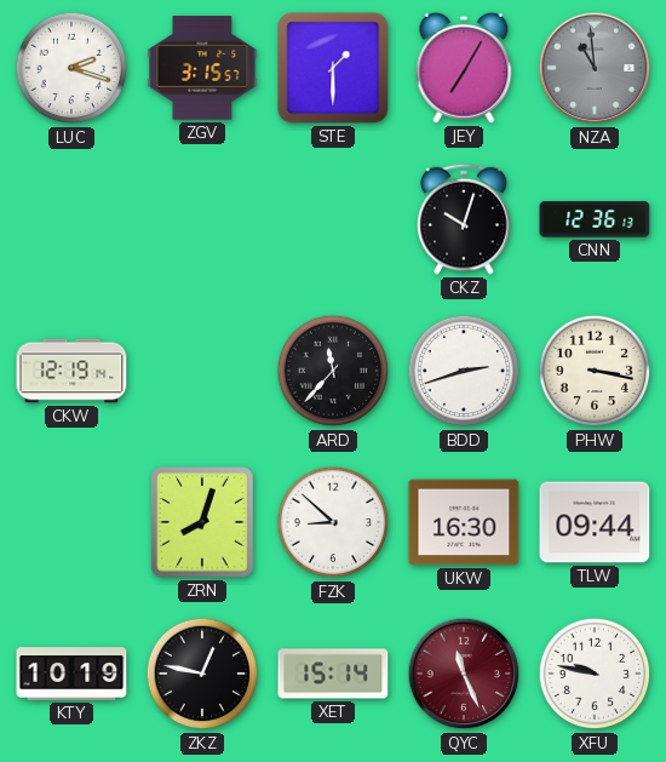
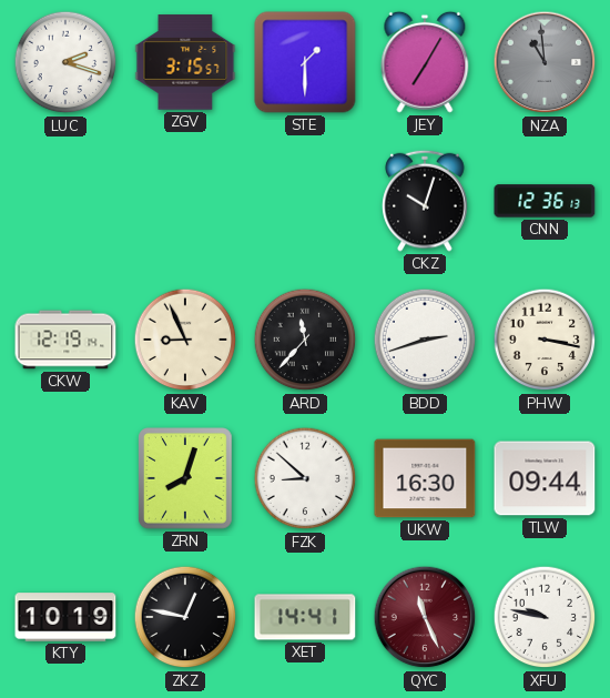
KAV: none -> 8:56 (185, 340)
XET: 15:14 -> 14:41 (305, 617)
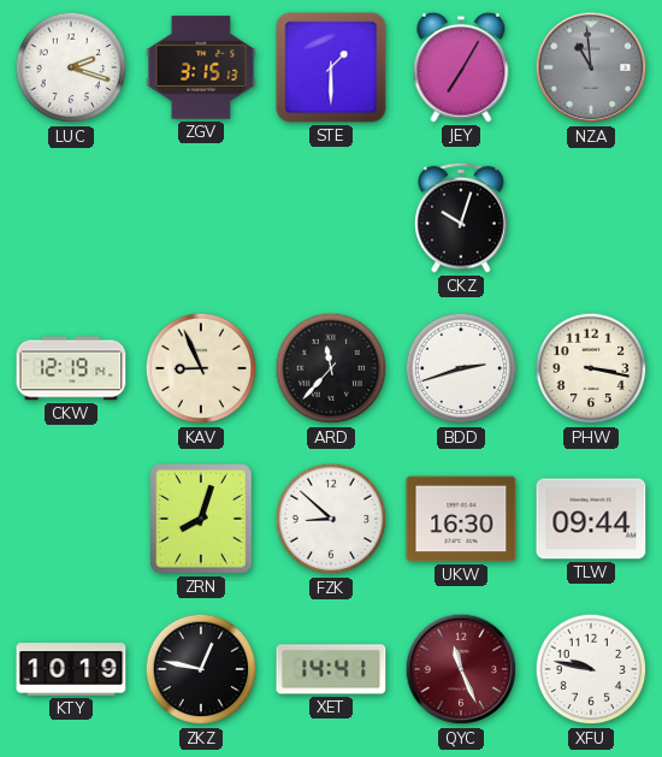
ZGV: 3:15:57 -> 3:15:13 (201, 67)
CNN: 12:36 -> none (545, 201)
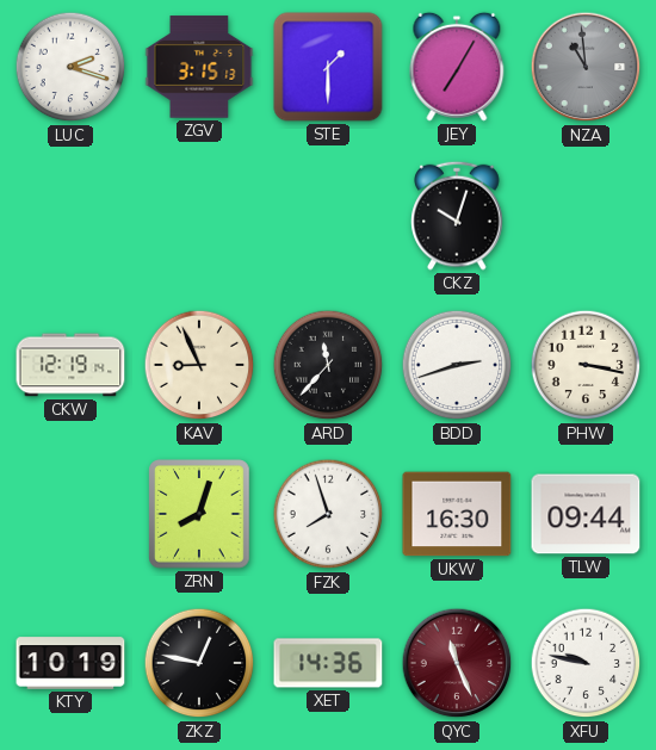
FZK: 8:52 -> 7:57 (328, 514)
XET: 14:41 -> 14:36 (328, 663)
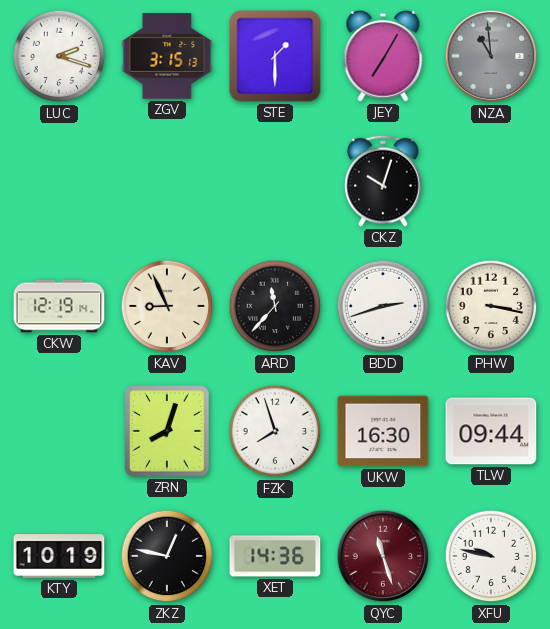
QYC: 11:26 -> 11:27 (383, 556)
